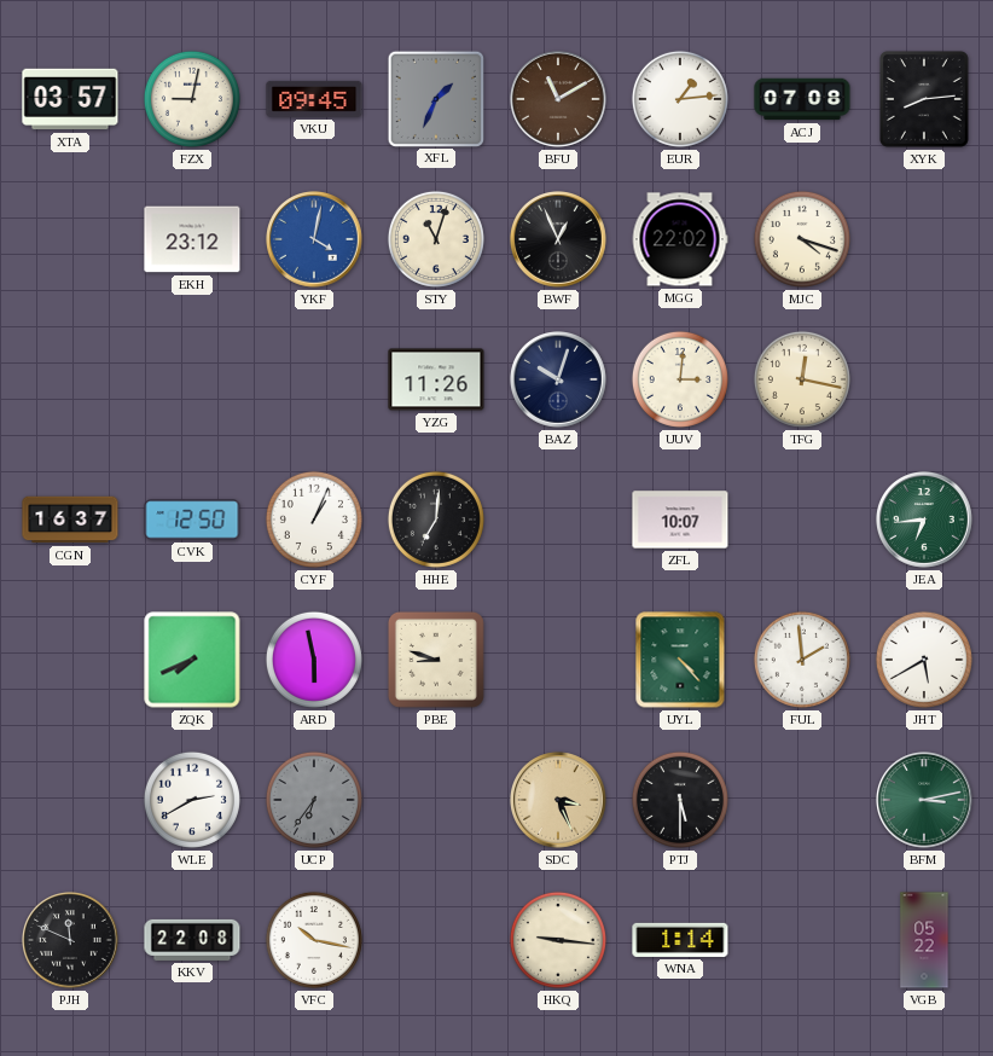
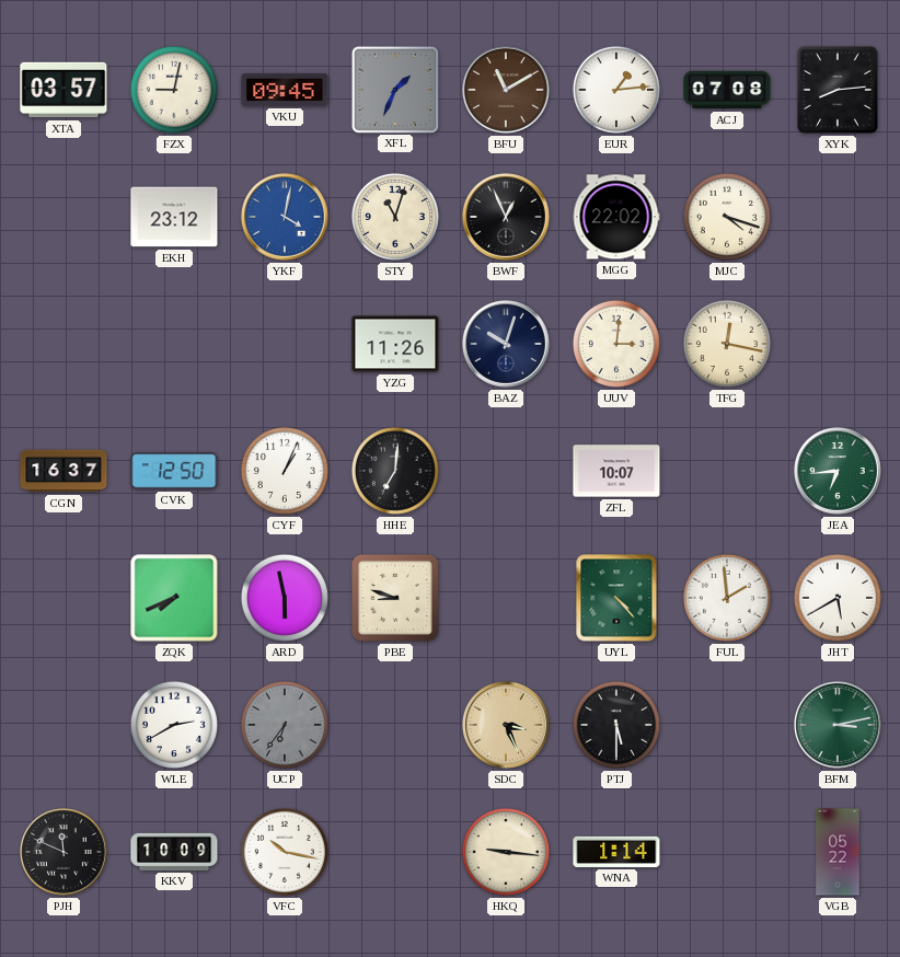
KKV: 22:08 -> 10:09 (174, 852)
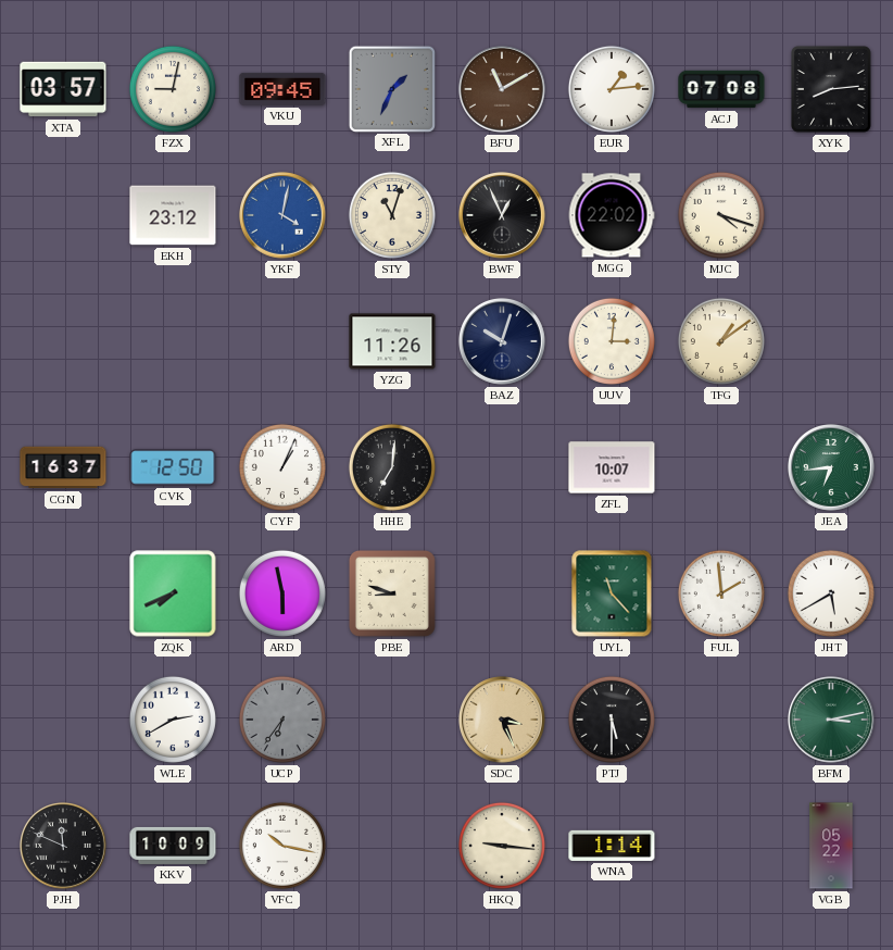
TFG: 12:17 -> 1:09 (721, 341)
UYL: 4:23 -> 11:23 (612, 593)
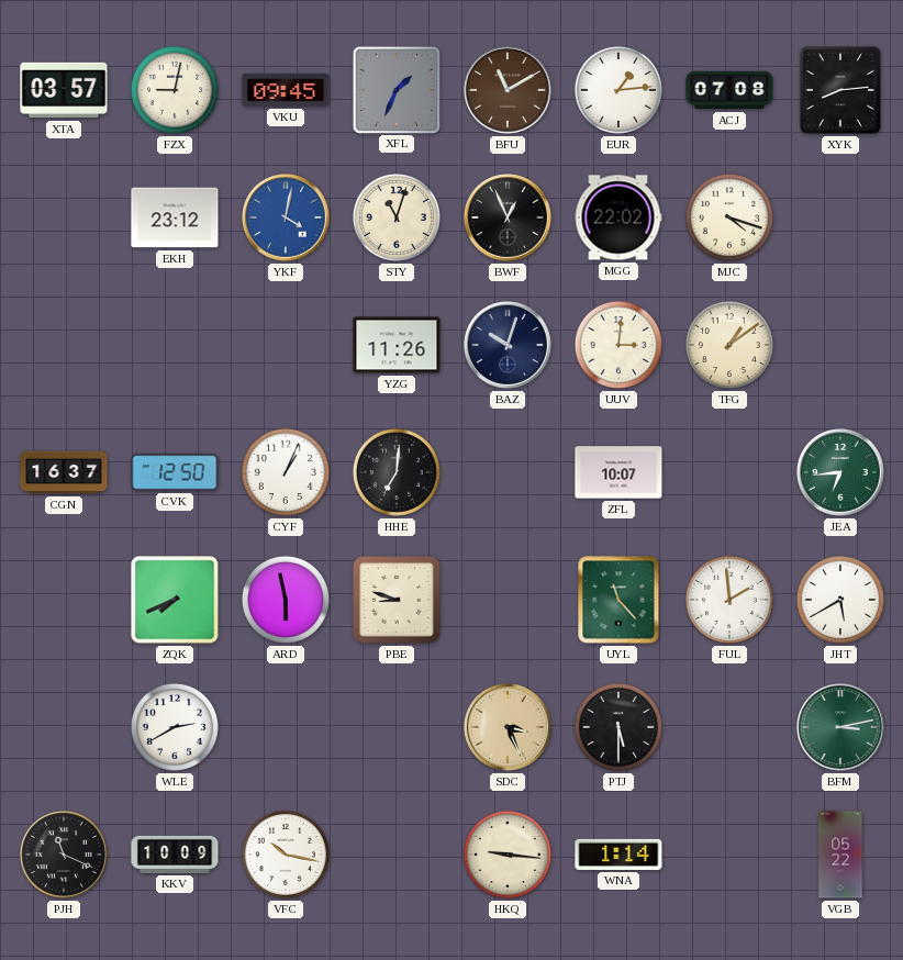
UCP: 6:36 -> none (282, 720)
PJH: 11:49 -> 11:19 (65, 856)
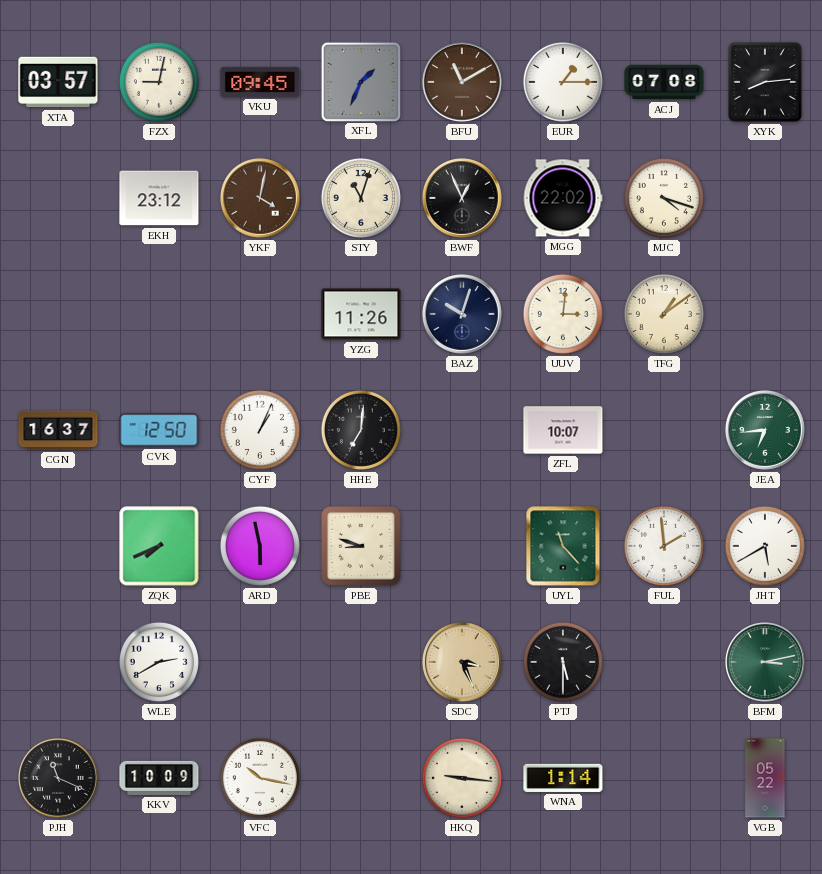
EUR: 1:14 -> 1:15 (563, 82)
YKF dial: blue -> brown (261, 199)
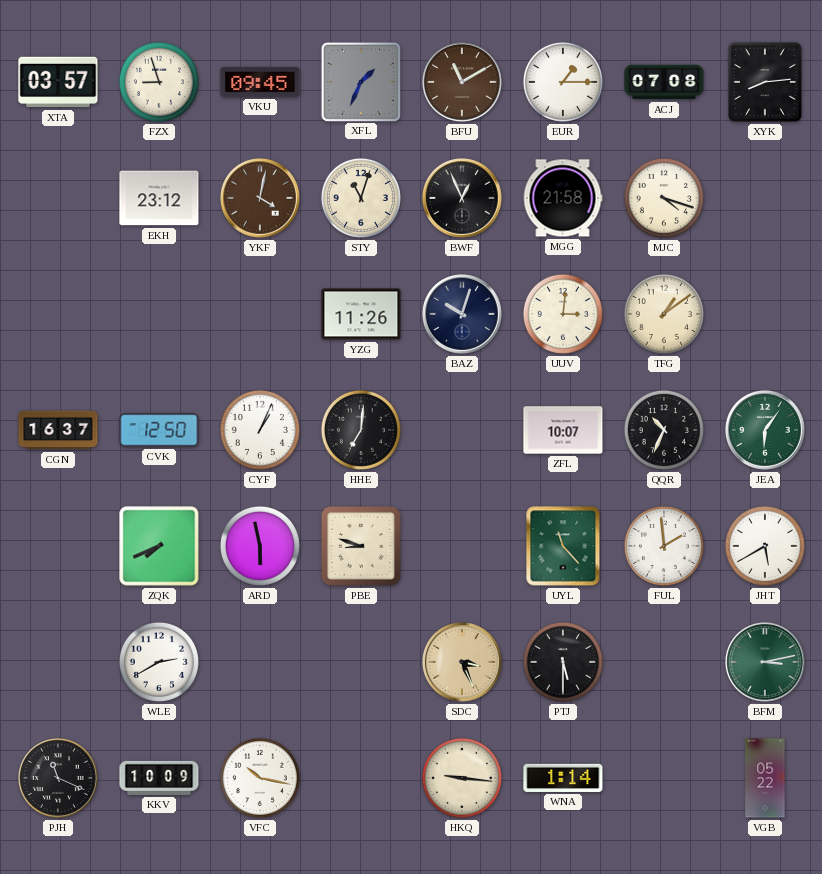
FZX: 9:02 -> 8:57 (159, 82)
MGG: 22:02 -> 21:58 (563, 198)
QQR: none -> 10:34 (664, 430)
JEA: 6:44 -> 6:06 (766, 431)
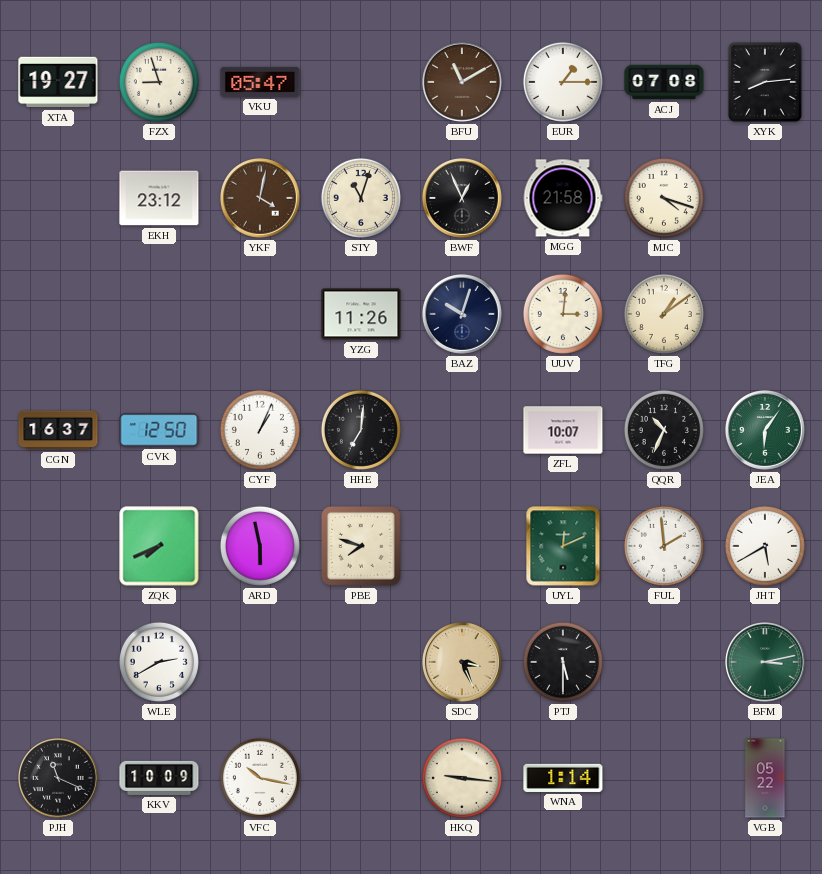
XTA: 03:57 -> 19:27 (58, 82)
VKU: 09:45 -> 05:47 (260, 82)
XFL: 1:34 -> none (360, 81)
PBE: 8:48 -> 7:48 (361, 546)
UYL: 11:23 -> 12:11 (563, 546)
